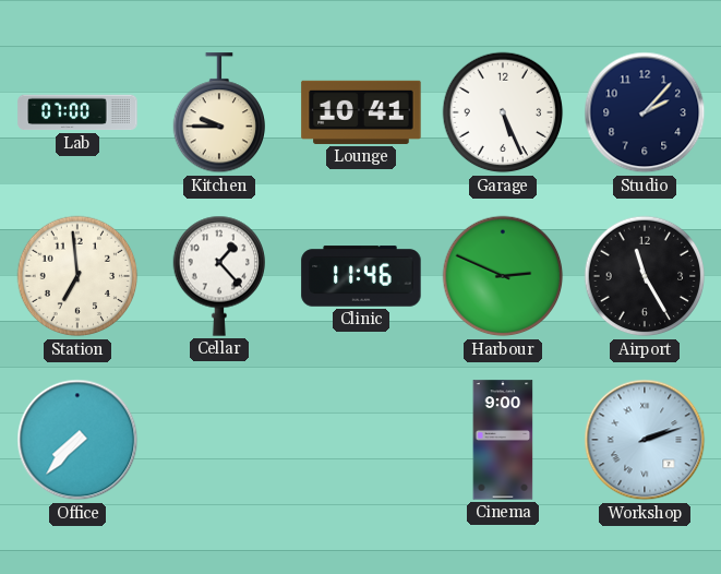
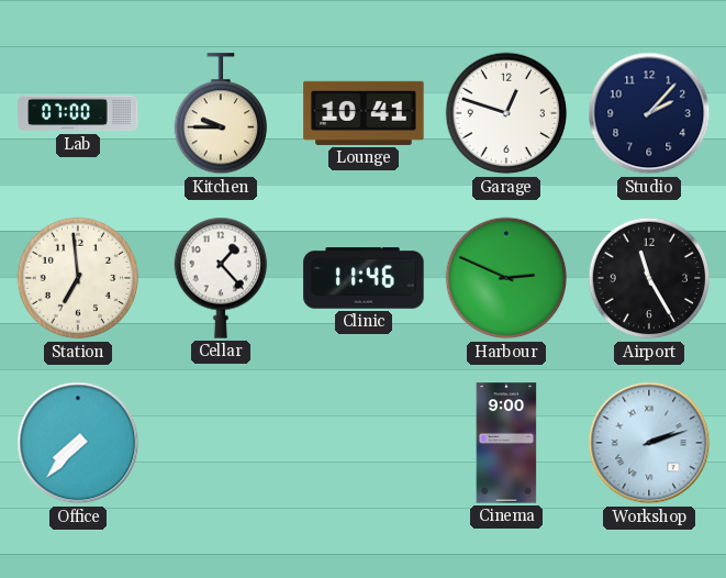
Garage: 5:26 -> 12:48 (506, 113)
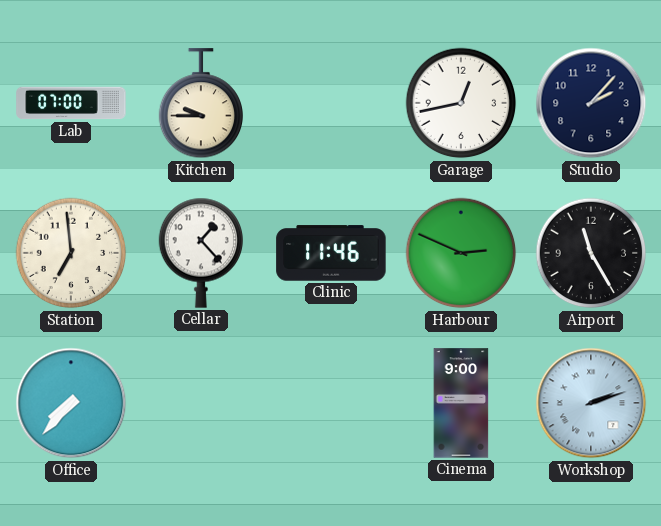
Lounge: 10:41 -> none (364, 113)
Garage: 12:48 -> 12:43 (461, 103)
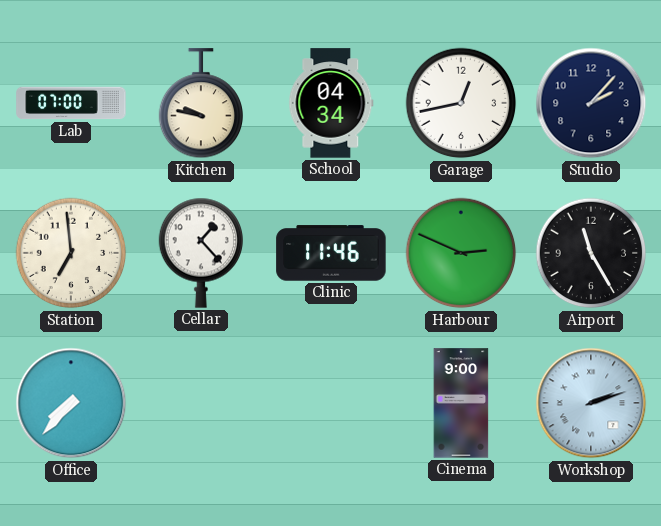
Kitchen: 9:45 -> 9:47 (200, 104)
School: none -> 04:34 (331, 103)
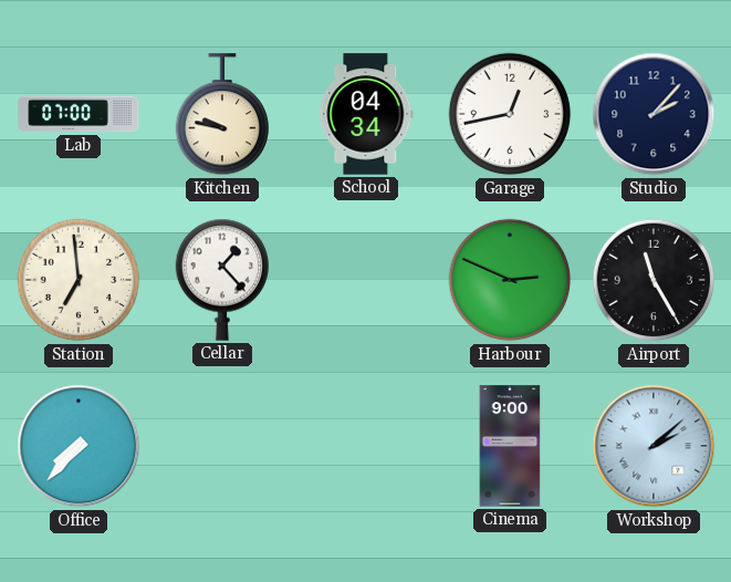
Clinic: 11:46 -> none (331, 253)
Workshop: 2:12 -> 2:08 (654, 446)
